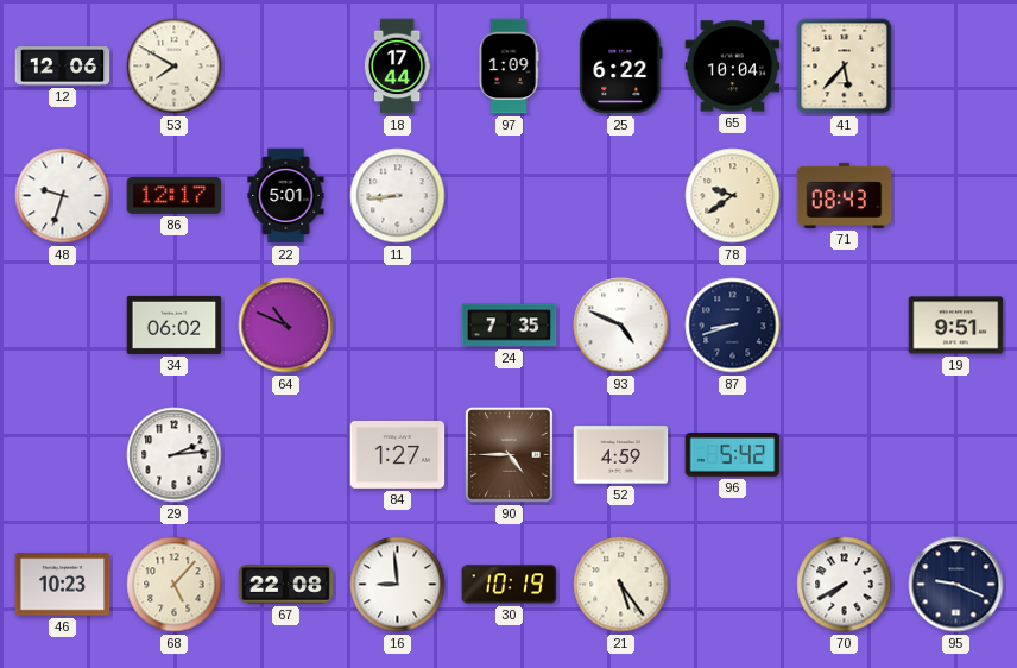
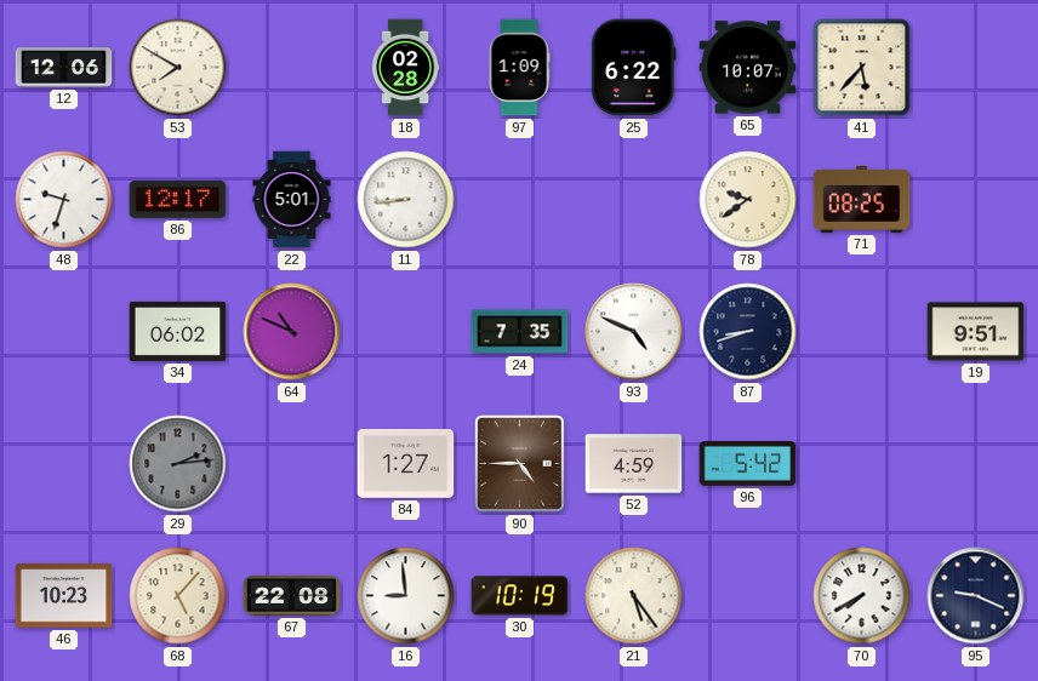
18: 17:44 -> 02:28 (405, 68)
65: 10:04 -> 10:07 (748, 68)
71: 08:43 -> 08:25 (862, 199)
29 dial: white -> grey (178, 464)
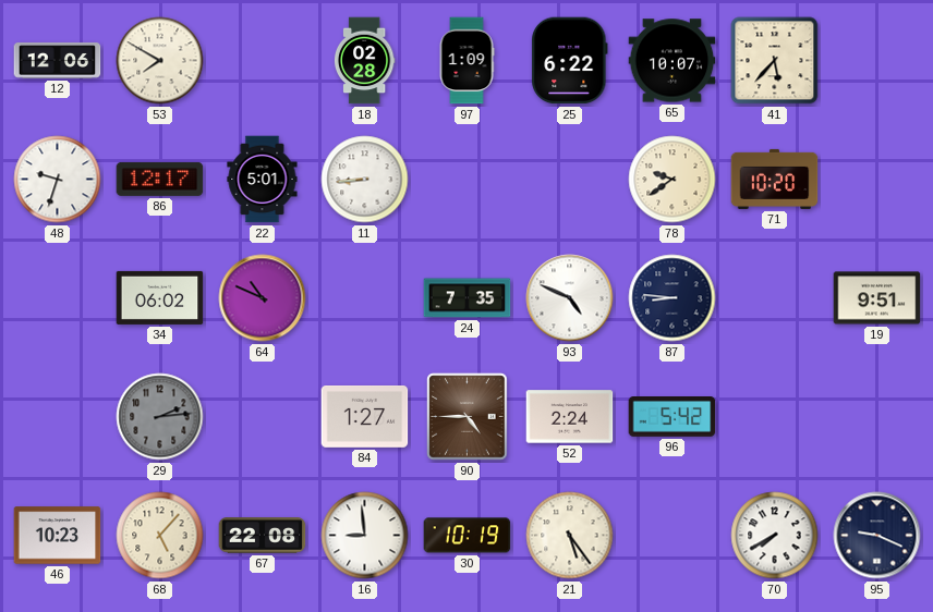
71: 08:25 -> 10:20 (775, 179)
87: 8:42 -> 8:46 (673, 298)
52: 4:59 -> 2:24 (570, 417)
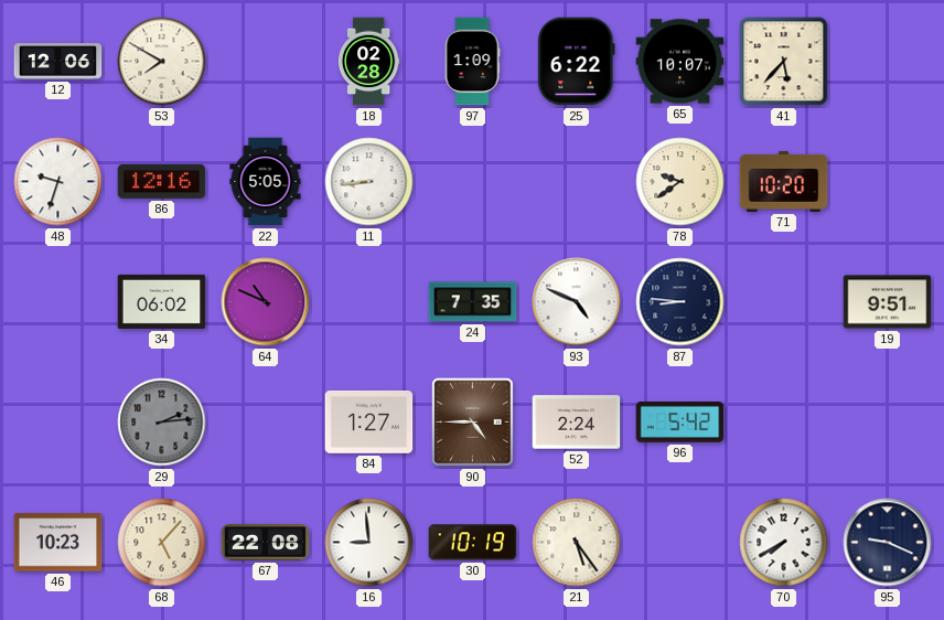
86: 12:17 -> 12:16 (162, 181)
22: 5:01 -> 5:05 (266, 182)
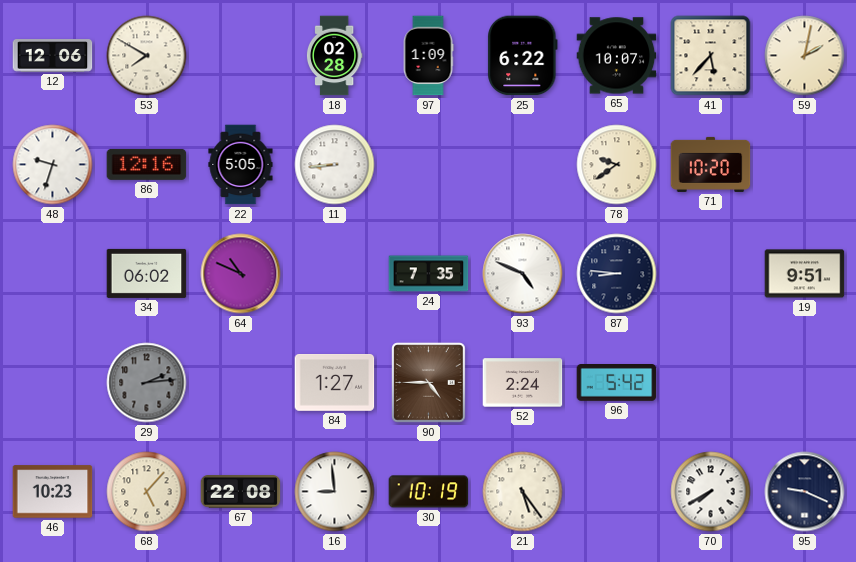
59: none -> 2:02 (805, 56)
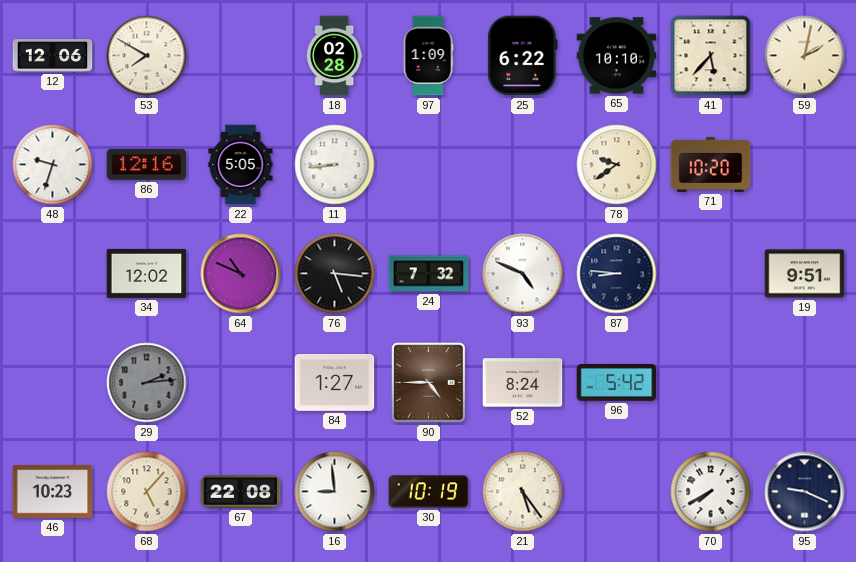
65: 10:07 -> 10:10 (617, 56)
34: 06:02 -> 12:02 (147, 273)
76: none -> 5:16 (335, 274)
24: 7:35 -> 7:32 (429, 274)
52: 2:24 -> 8:24 (523, 383)
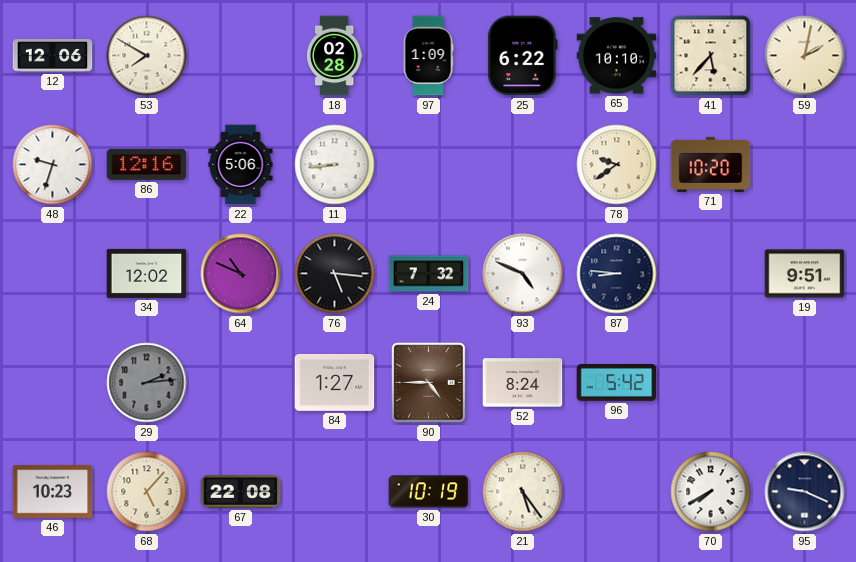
22: 5:05 -> 5:06 (241, 165)
16: 8:59 -> none (335, 492)
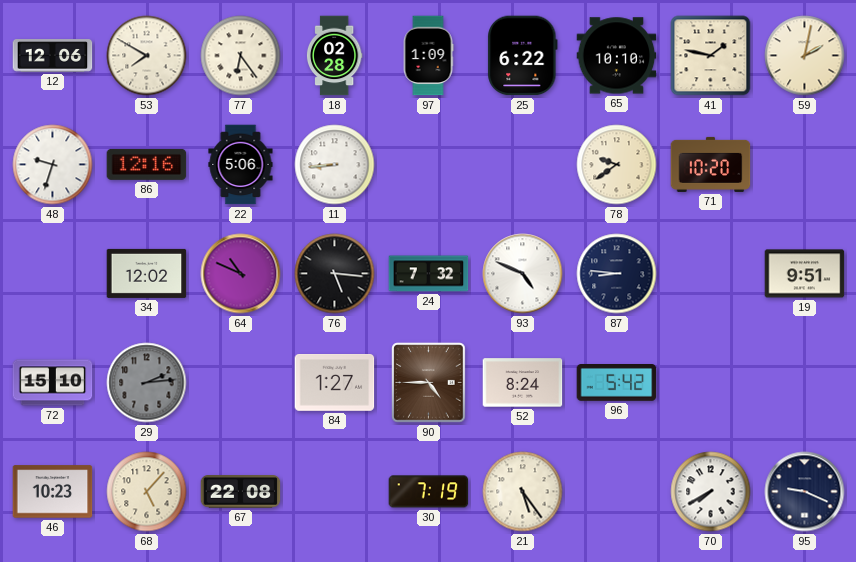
77: none -> 6:24 (241, 56)
41: 5:37 -> 1:47 (711, 56)
72: none -> 15:10 (53, 383)
30: 10:19 -> 7:19 (429, 492)
